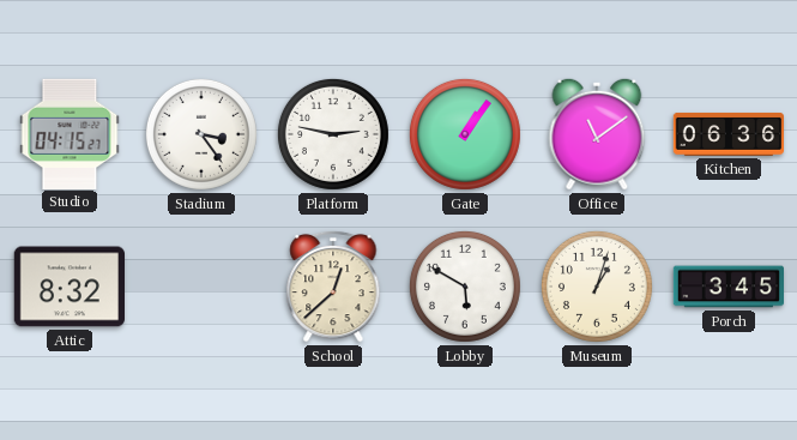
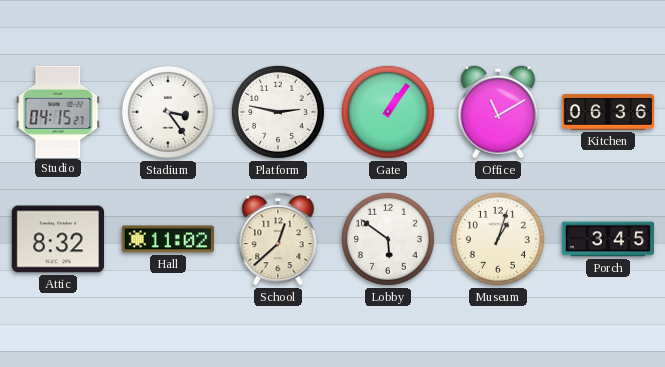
Office: 11:09 -> 11:10 (498, 112)
Hall: none -> 11:02 (167, 239)
Lobby: 5:50 -> 5:51 (388, 239)
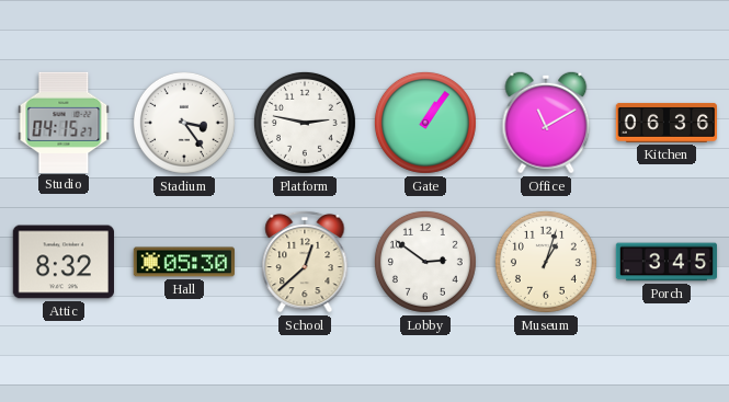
Hall: 11:02 -> 05:30 (183, 262)
Lobby: 5:51 -> 2:51 (425, 262)
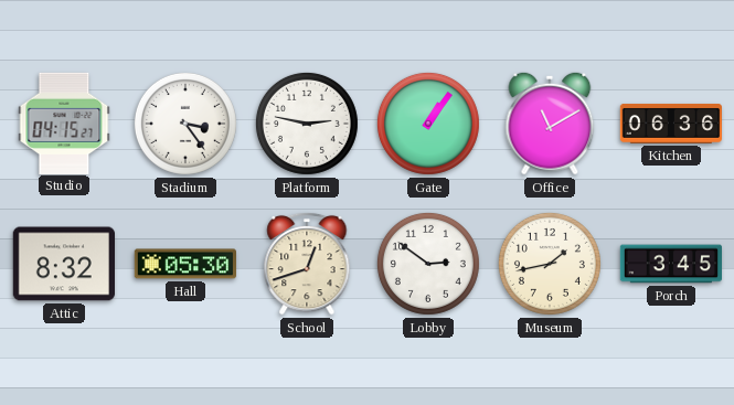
School: 12:38 -> 12:42 (307, 264)
Museum: 1:03 -> 1:43 (550, 264)
